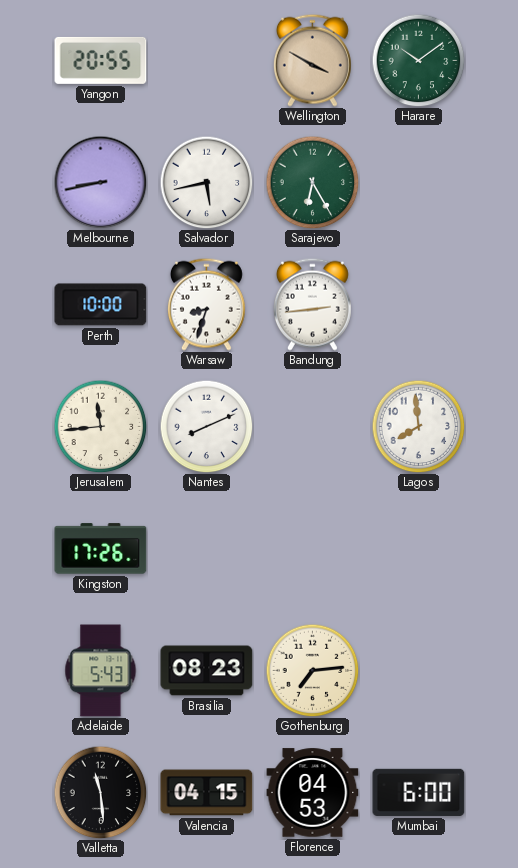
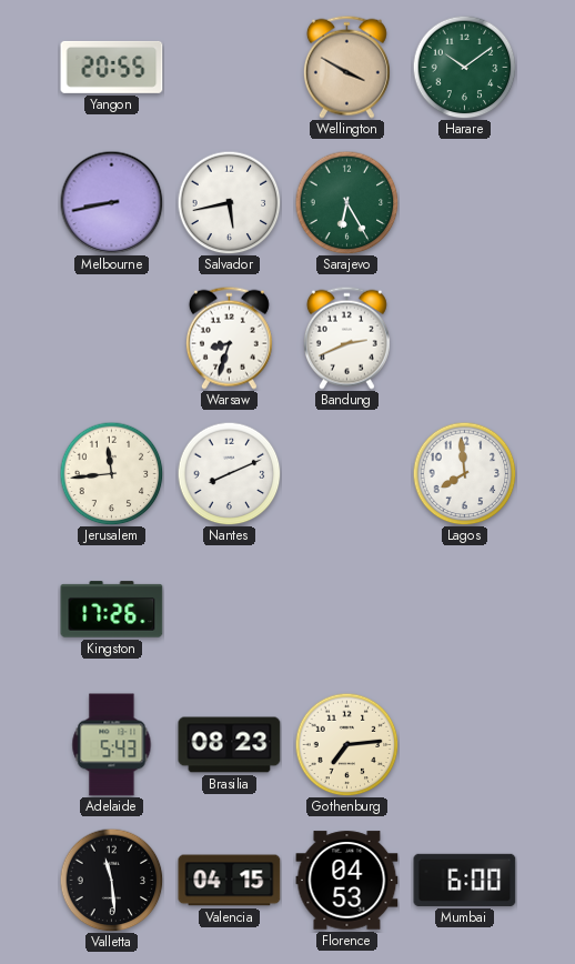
Perth: 10:00 -> none (101, 305)
Bandung: 2:44 -> 2:41 (346, 338)
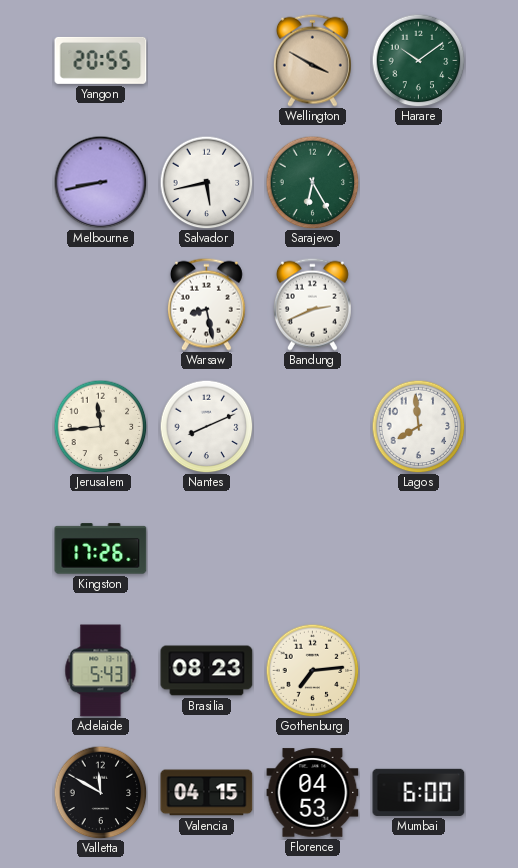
Warsaw: 8:33 -> 8:28 (206, 304)
Valletta: 11:29 -> 11:50 (100, 792)
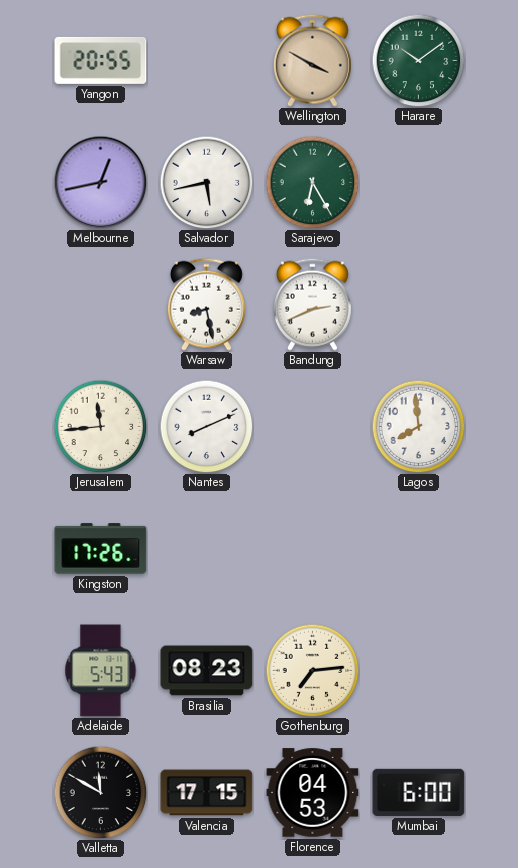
Melbourne: 8:43 -> 12:43 (100, 182)
Valencia: 04:15 -> 17:15 (207, 793)
